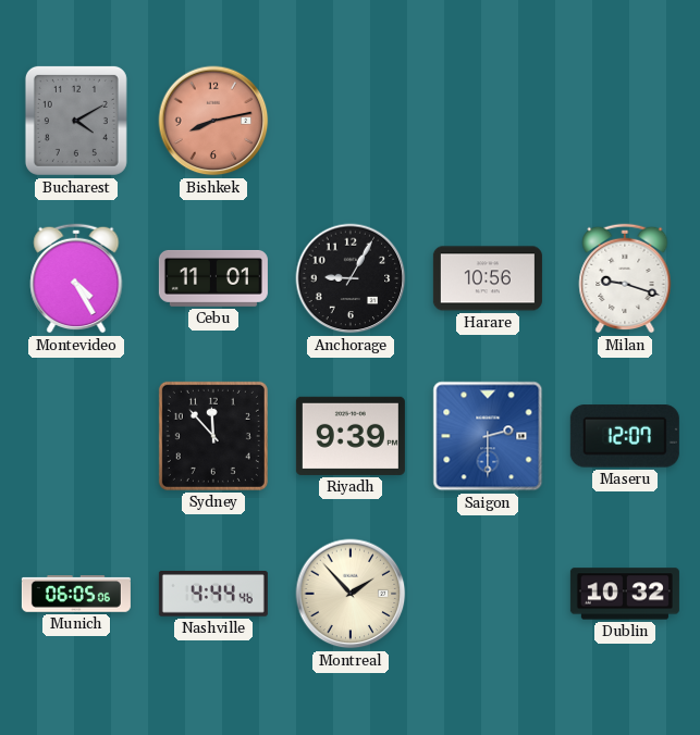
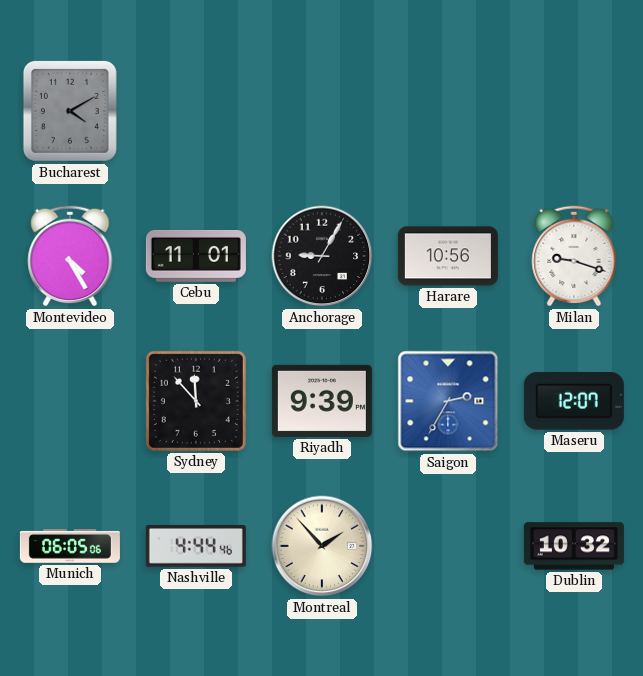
Bishkek: 8:13 -> none (213, 121)
Saigon: 2:30 -> 2:35 (448, 401)
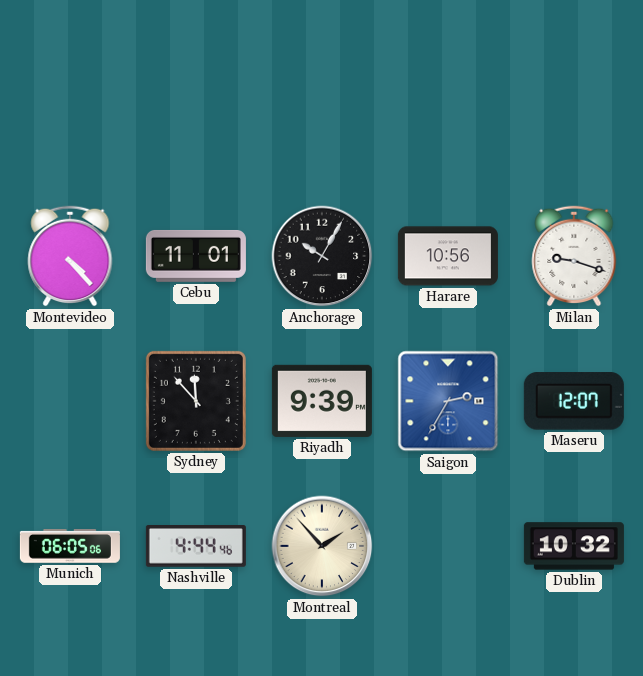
Bucharest: 4:10 -> none (70, 111)
Montevideo: 4:25 -> 4:23 (70, 256)
Anchorage: 9:05 -> 10:05 (322, 256)
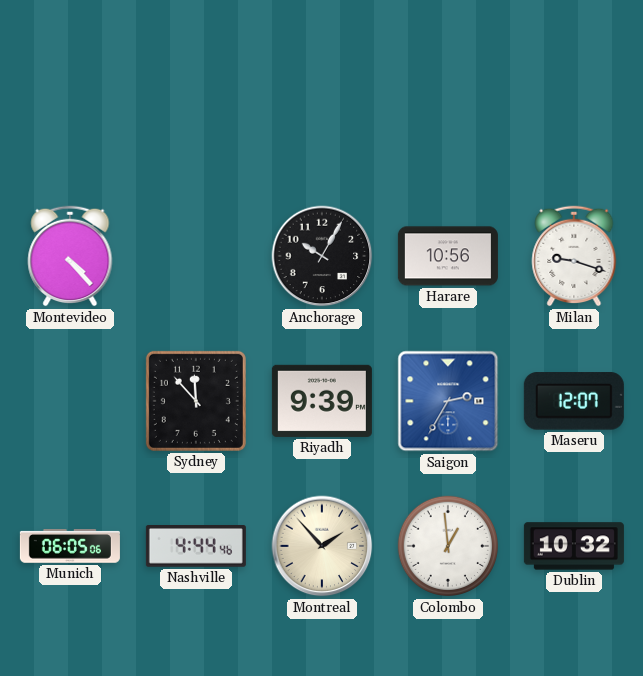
Cebu: 11:01 -> none (196, 256)
Colombo: none -> 12:59 (448, 546)
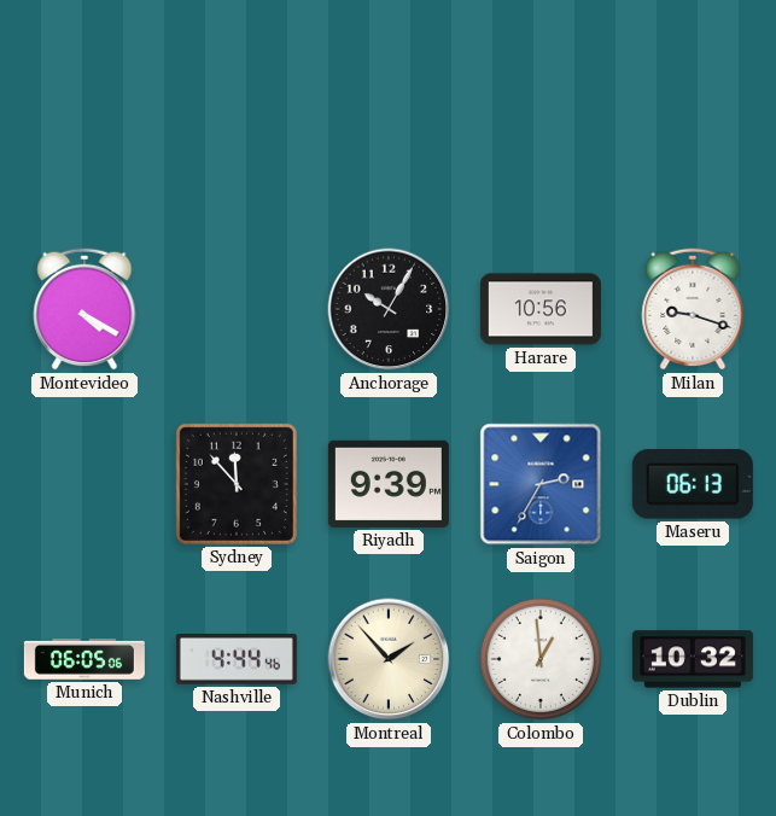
Montevideo: 4:23 -> 4:20 (84, 309)
Maseru: 12:07 -> 06:13 (693, 484)
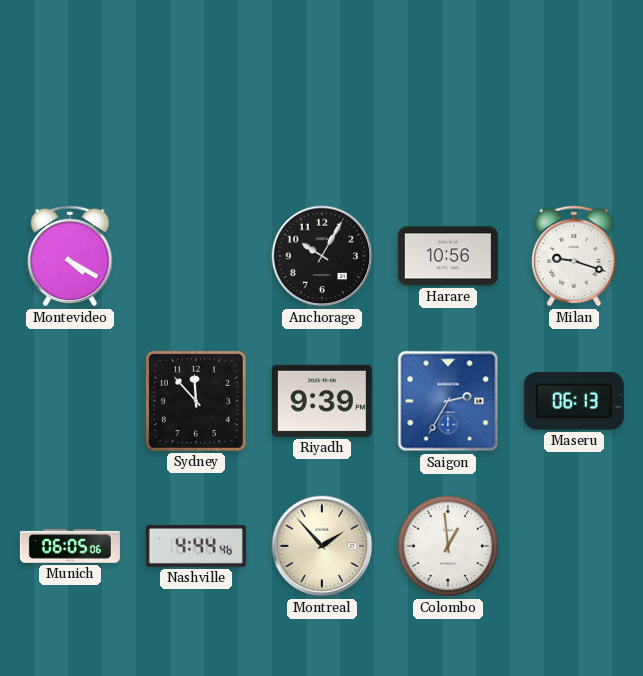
Dublin: 10:32 -> none (693, 659)
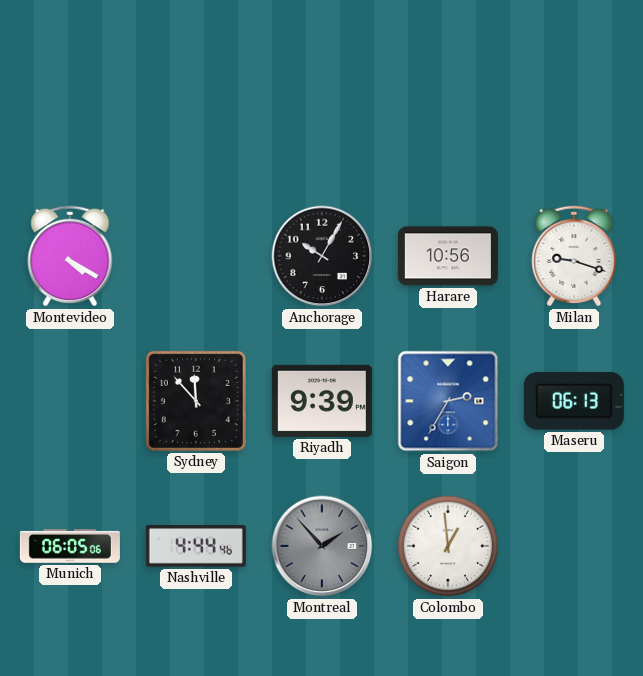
Montreal dial: cream -> grey (322, 546)
